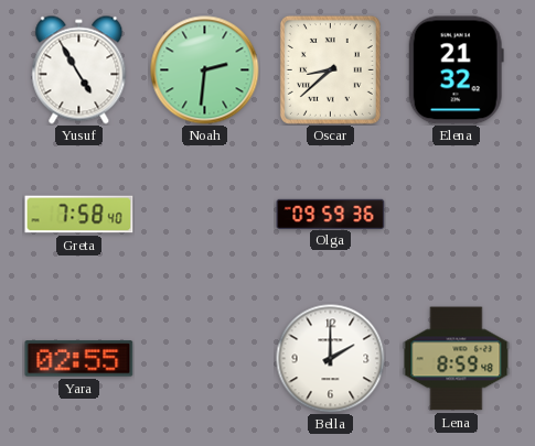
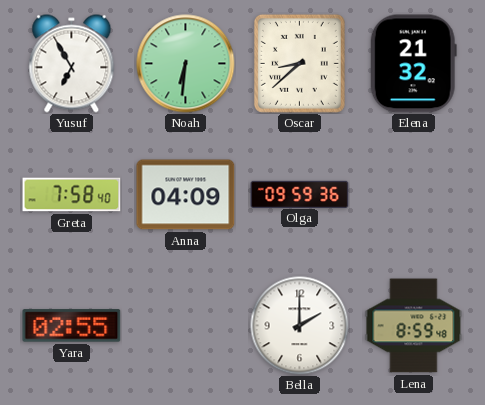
Yusuf: 4:55 -> 6:55 (72, 64)
Noah: 2:31 -> 6:31 (186, 64)
Anna: none -> 04:09 (186, 195)
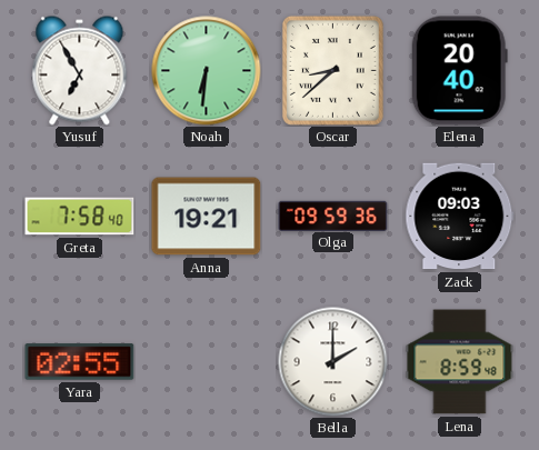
Elena: 21:32 -> 20:40 (459, 71)
Anna: 04:09 -> 19:21 (207, 217)
Zack: none -> 09:03 (460, 217)
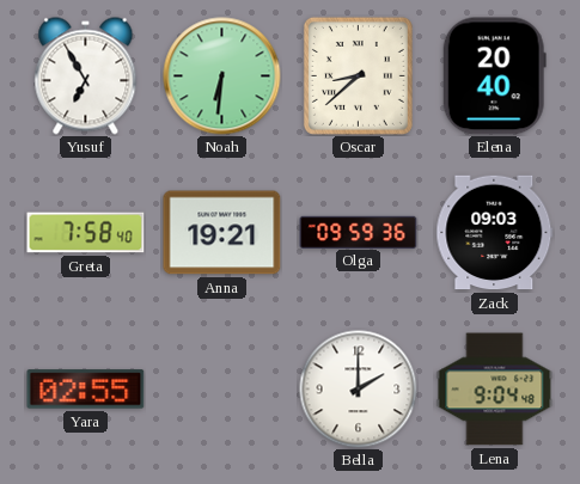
Lena: 8:59 -> 9:04 (495, 390)
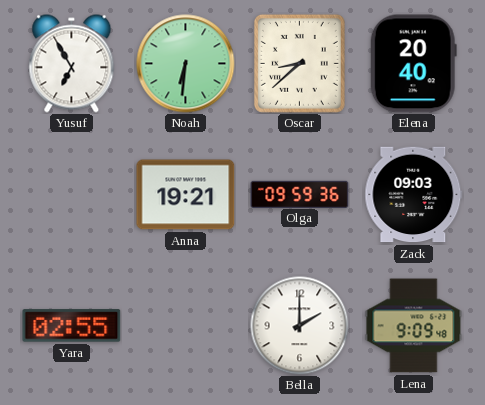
Greta: 7:58 -> none (86, 233)
Lena: 9:04 -> 9:09 (414, 326)
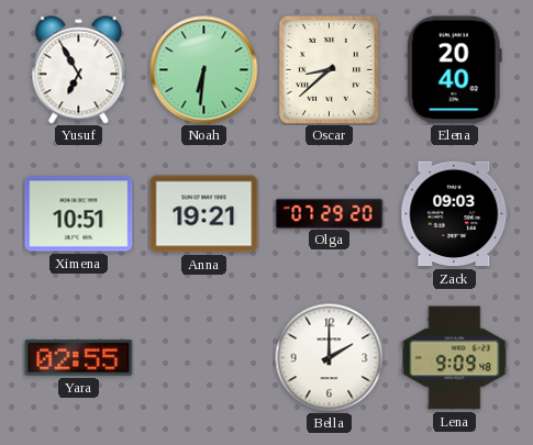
Ximena: none -> 10:51 (79, 214)
Olga: 09:59 -> 07:29 (330, 213)
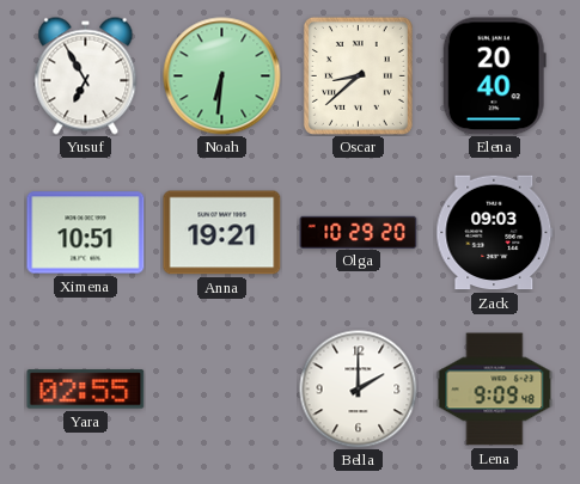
Olga: 07:29 -> 10:29 (359, 232)
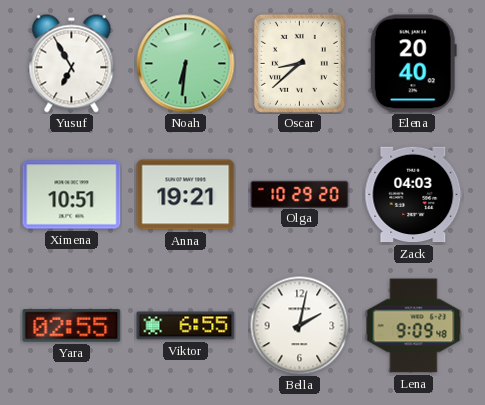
Zack: 09:03 -> 04:03 (414, 195)
Viktor: none -> 6:55 (186, 326)
Bella: 2:00 -> 2:02 (300, 326)
